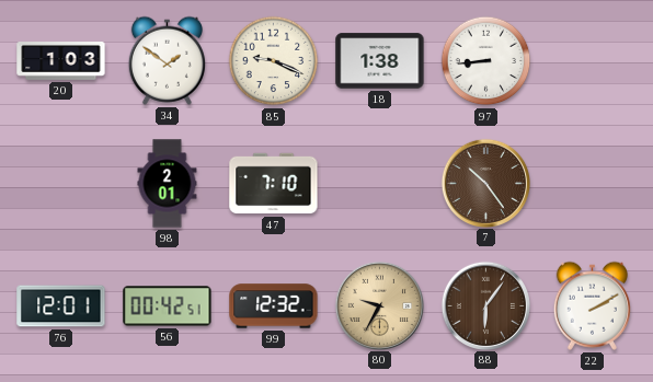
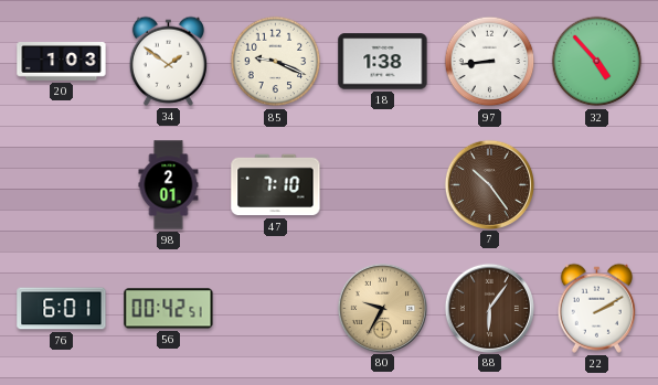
32: none -> 4:53 (597, 62)
76: 12:01 -> 6:01 (62, 309)
99: 12:32 -> none (274, 306)
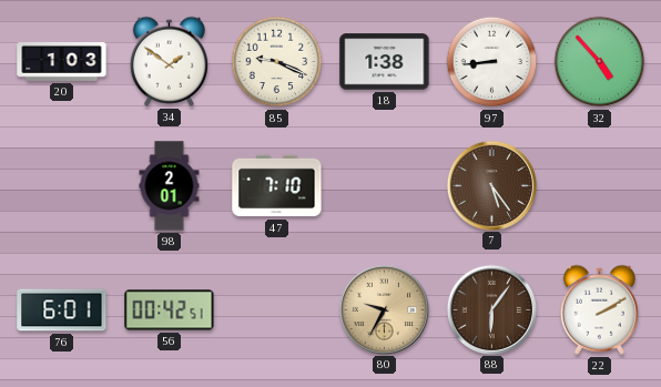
7: 10:24 -> 5:24 (491, 185)
